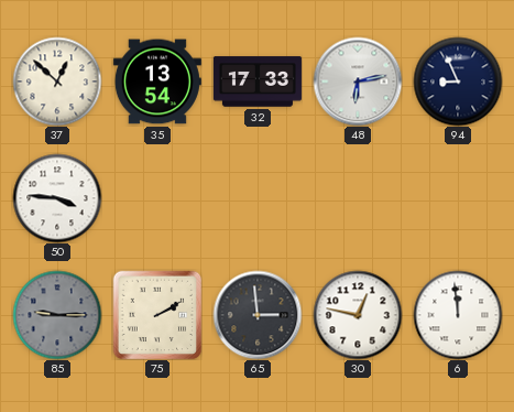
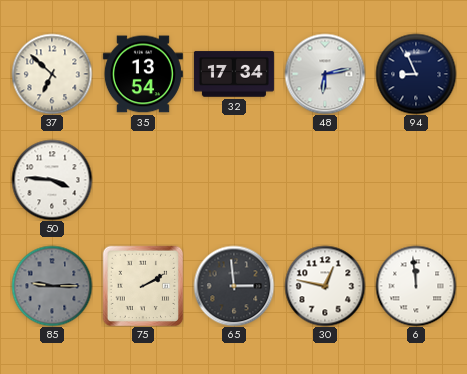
37: 12:52 -> 6:52 (52, 74)
32: 17:33 -> 17:34 (234, 74)
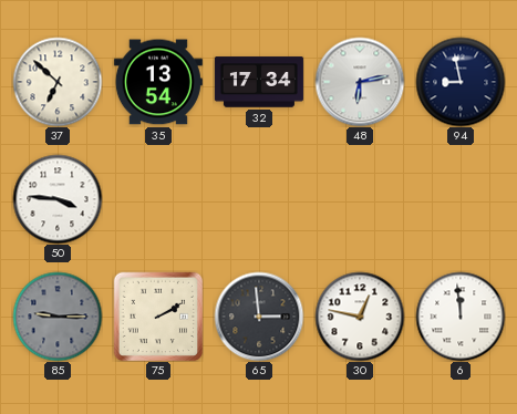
94: 8:56 -> 8:58 (461, 82)
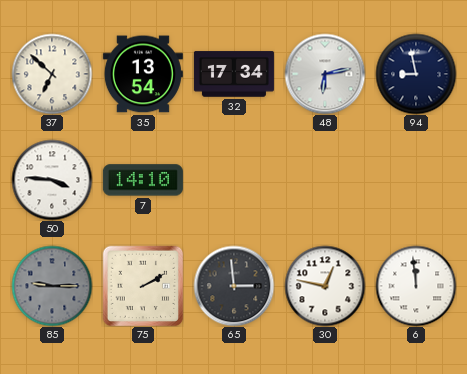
7: none -> 14:10 (143, 180)
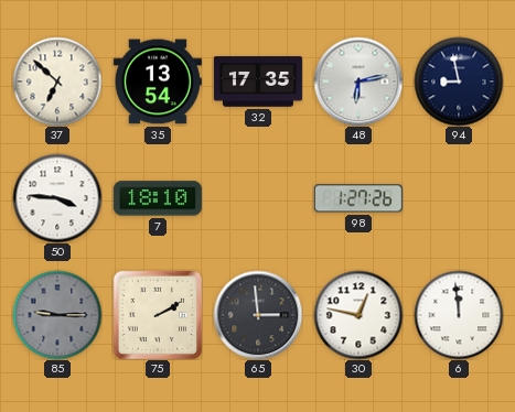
32: 17:34 -> 17:35 (258, 82)
7: 14:10 -> 18:10 (158, 198)
98: none -> 1:27 (358, 198)
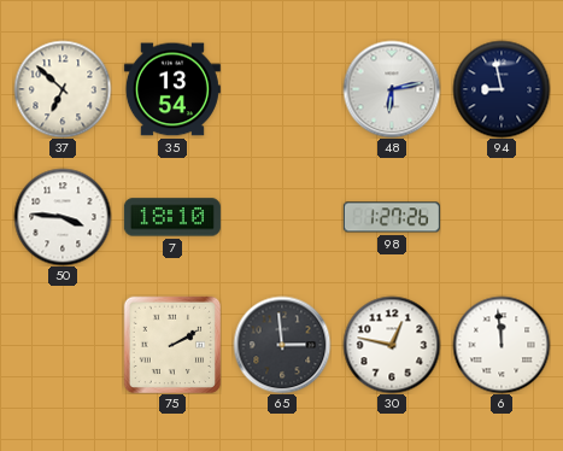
32: 17:35 -> none (258, 82)
85: 9:15 -> none (57, 315)
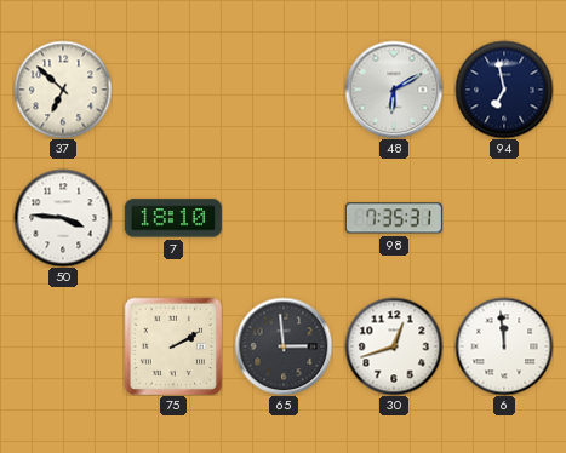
35: 13:54 -> none (172, 89)
48: 6:13 -> 6:10 (394, 90)
94: 8:58 -> 6:58 (504, 90)
98: 1:27 -> 7:35 (394, 218)
30: 12:47 -> 12:42 (394, 346)
